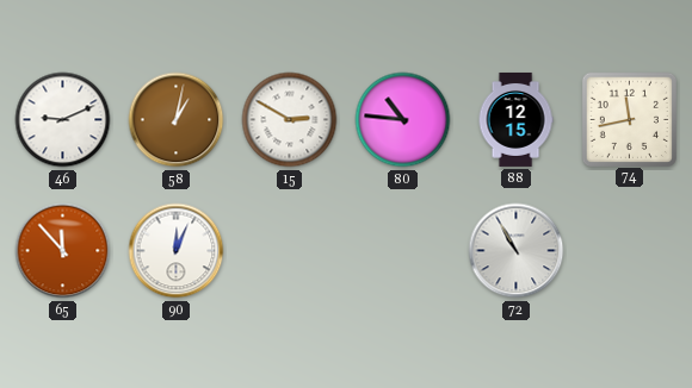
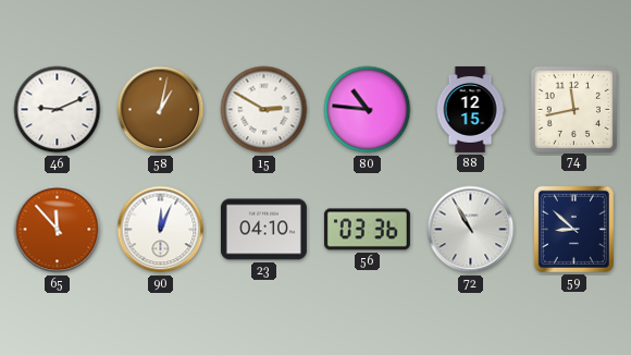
23: none -> 04:10 (263, 230)
56: none -> 03:36 (367, 230)
59: none -> 8:52 (573, 229)
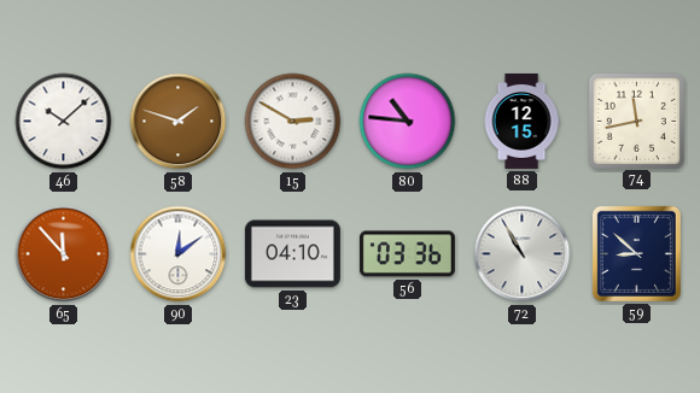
46: 9:11 -> 10:08 (64, 122)
58: 1:02 -> 1:48 (179, 122)
90: 12:04 -> 12:09 (179, 254)
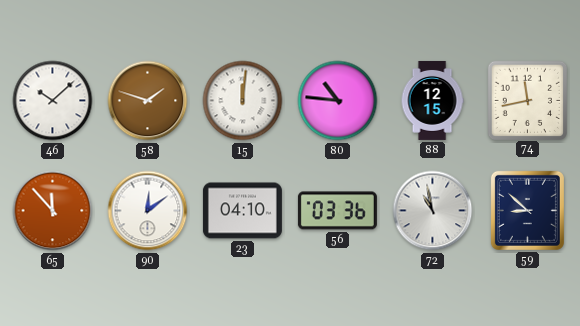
15: 2:50 -> 12:01 (243, 101)
72: 10:55 -> 10:58 (433, 211)
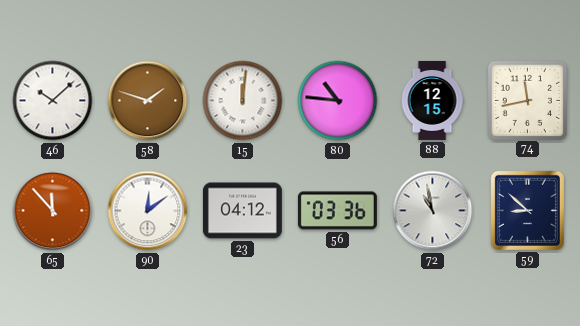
23: 04:10 -> 04:12 (242, 211)
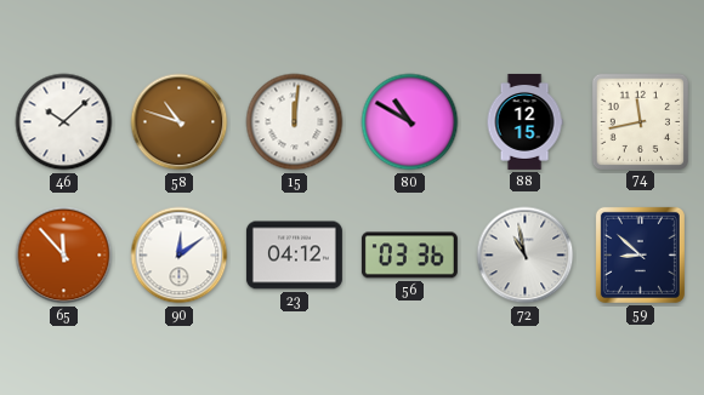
58: 1:48 -> 10:48 (180, 122)
80: 10:46 -> 10:50 (410, 122)
